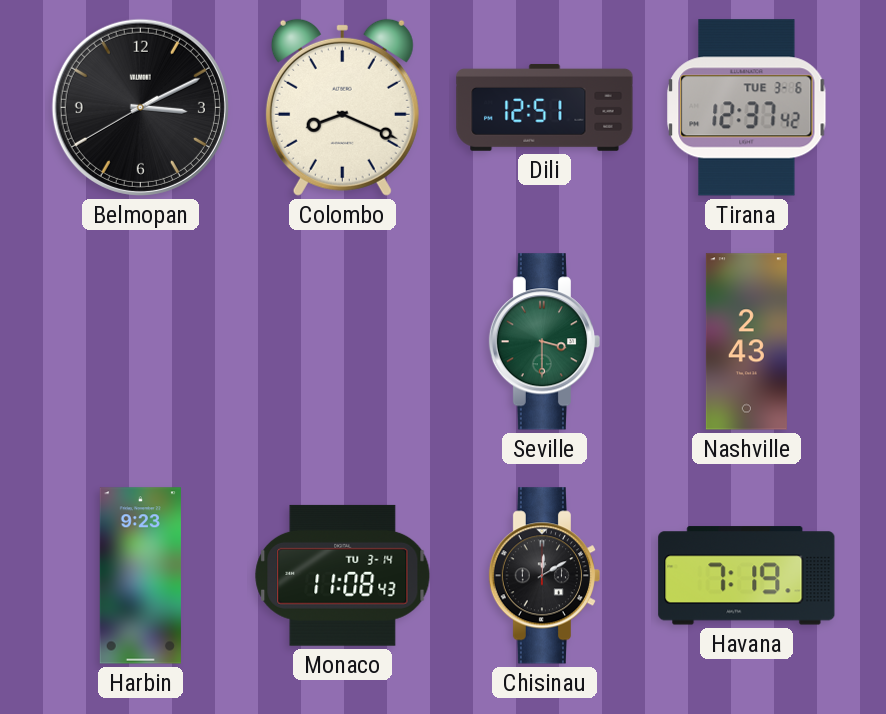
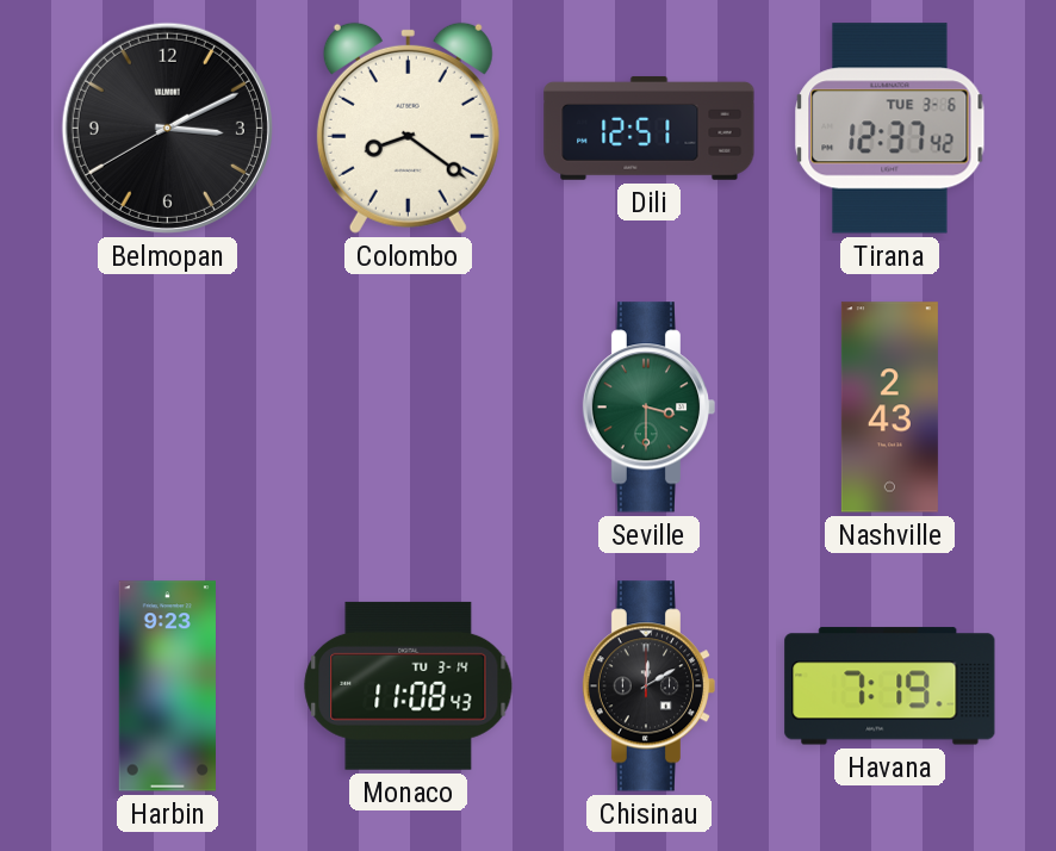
Colombo: 8:19 -> 8:21 (408, 128)
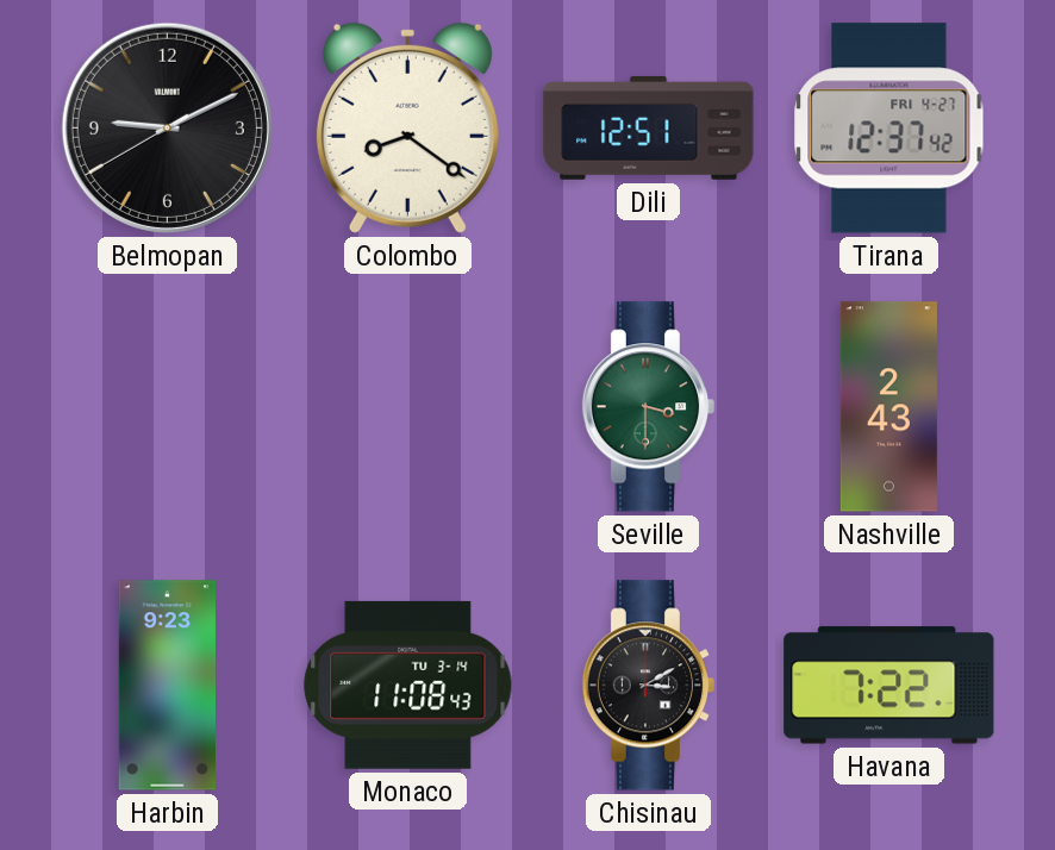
Belmopan: 3:10 -> 9:10 (167, 127)
Tirana date: TUE 3-6 -> FRI 4-27 (889, 129)
Chisinau: 12:10 -> 3:10 (648, 686)
Havana: 7:19 -> 7:22 (889, 686)
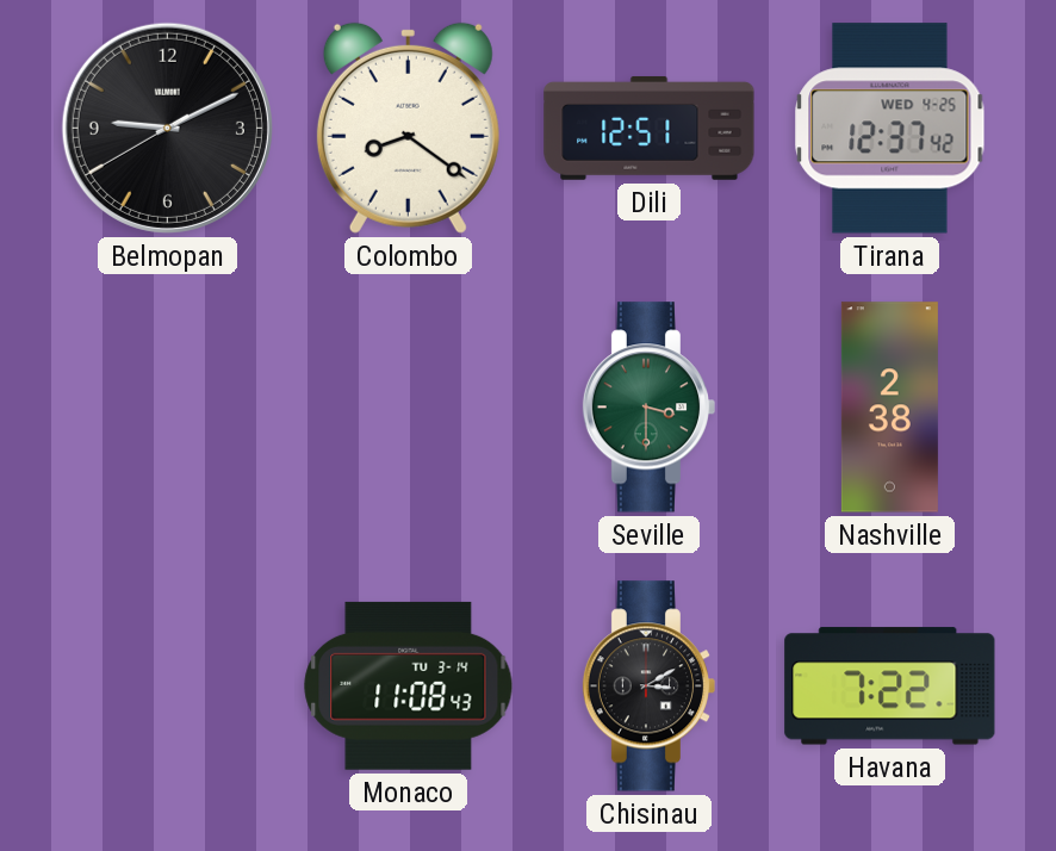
Tirana date: FRI 4-27 -> WED 4-25 (890, 129)
Nashville: 2:43 -> 2:38 (889, 408)
Harbin: 9:23 -> none (167, 686)
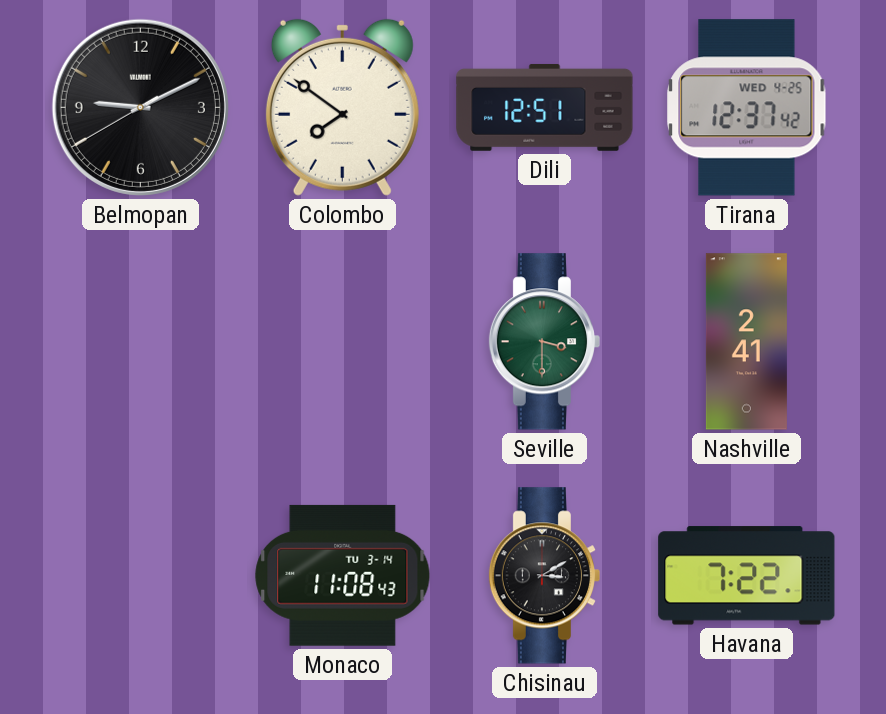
Colombo: 8:21 -> 7:51 (342, 107)
Nashville: 2:38 -> 2:41 (746, 342)
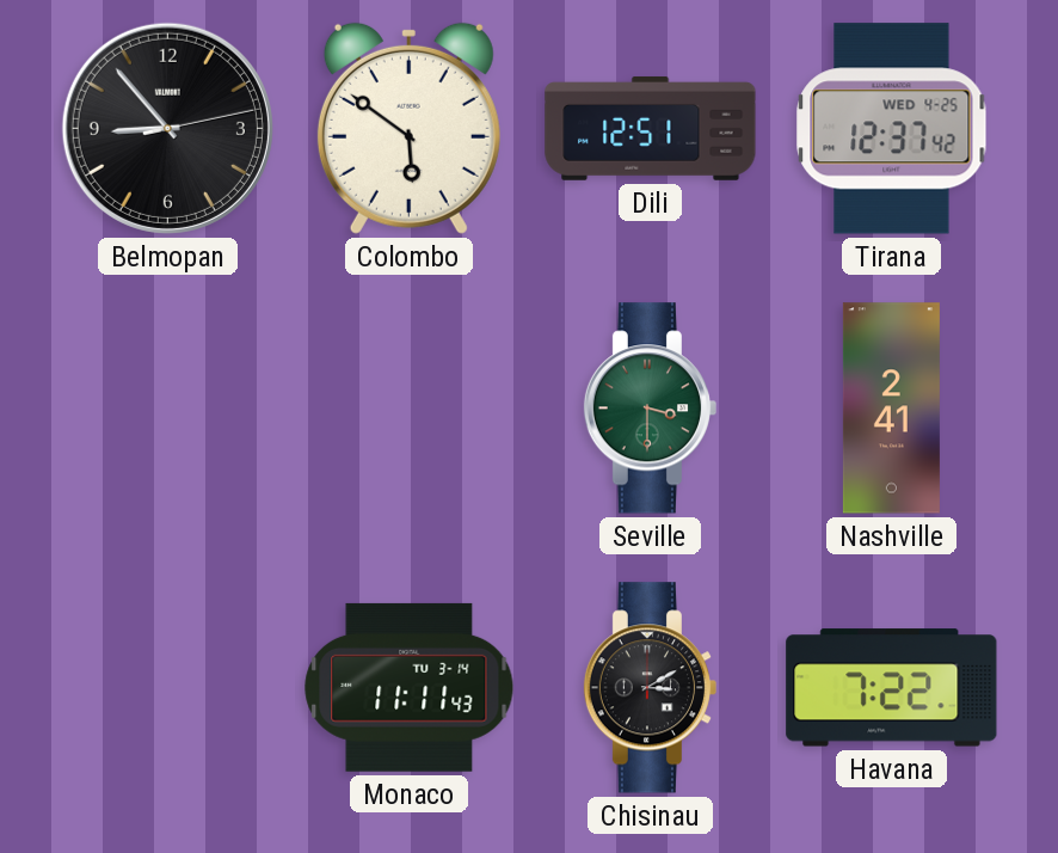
Belmopan: 9:10 -> 8:53 (167, 128)
Colombo: 7:51 -> 5:51 (408, 128)
Monaco: 11:08 -> 11:11 (410, 687)
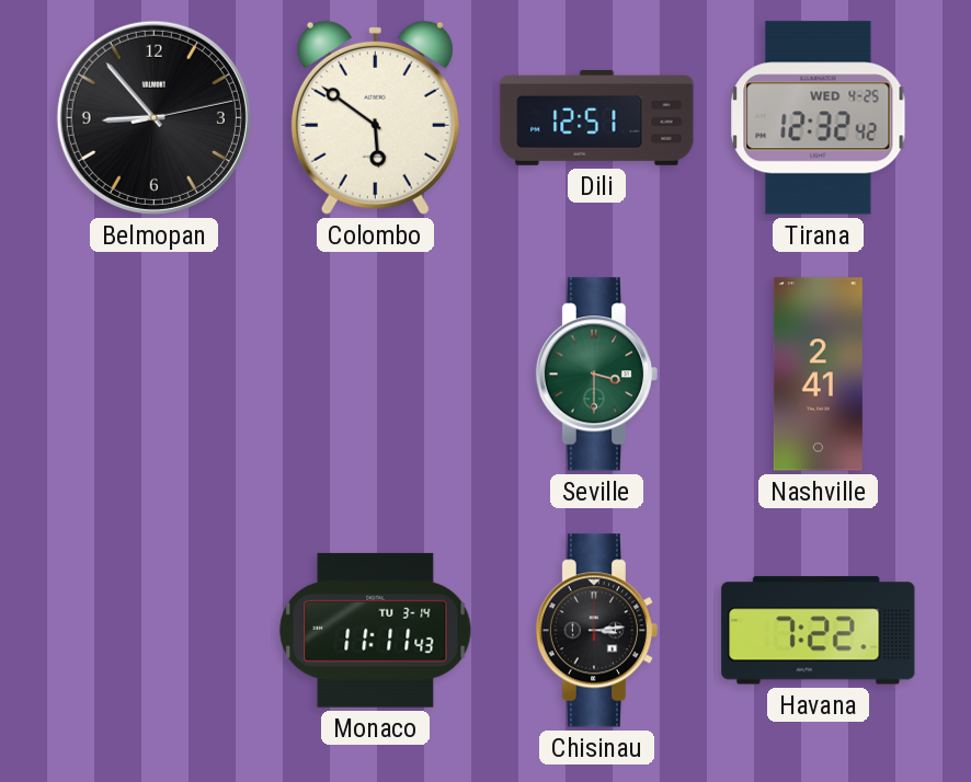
Tirana: 12:37 -> 12:32 (819, 118)
Chisinau: 3:10 -> 3:14 (596, 631)
